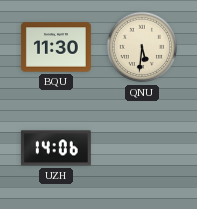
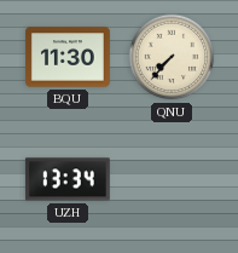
QNU: 5:31 -> 7:37 (172, 57)
UZH: 14:06 -> 13:34 (68, 179)
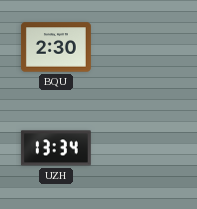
BQU: 11:30 -> 2:30 (57, 47)
QNU: 7:37 -> none (172, 57)
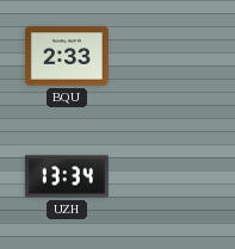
BQU: 2:30 -> 2:33 (68, 56)
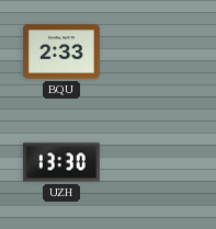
UZH: 13:34 -> 13:30 (61, 162)
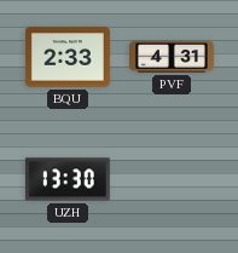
PVF: none -> 4:31 (173, 57)
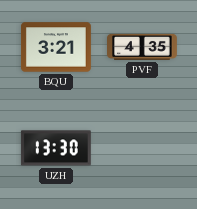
BQU: 2:33 -> 3:21 (57, 47)
PVF: 4:31 -> 4:35 (143, 47)
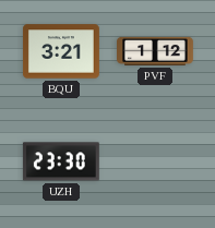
PVF: 4:35 -> 1:12 (156, 51)
UZH: 13:30 -> 23:30 (61, 161)
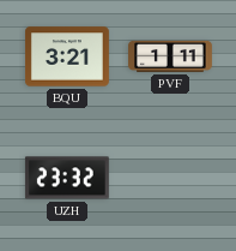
PVF: 1:12 -> 1:11 (171, 56)
UZH: 23:30 -> 23:32 (67, 178)
